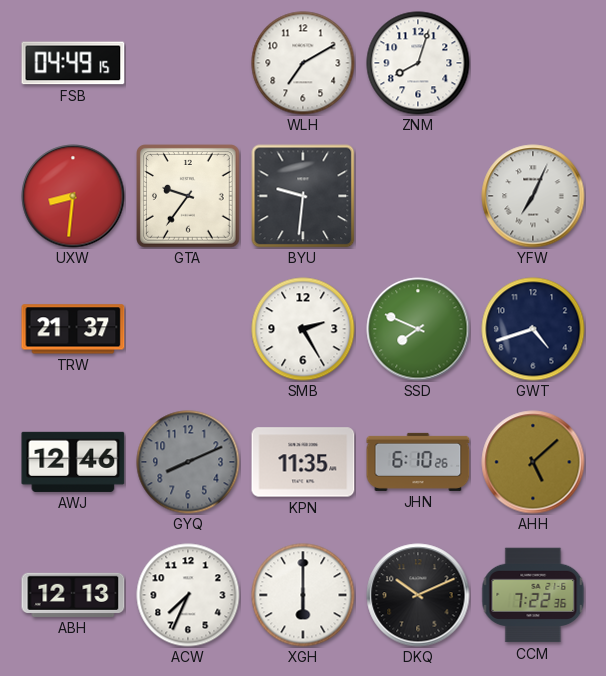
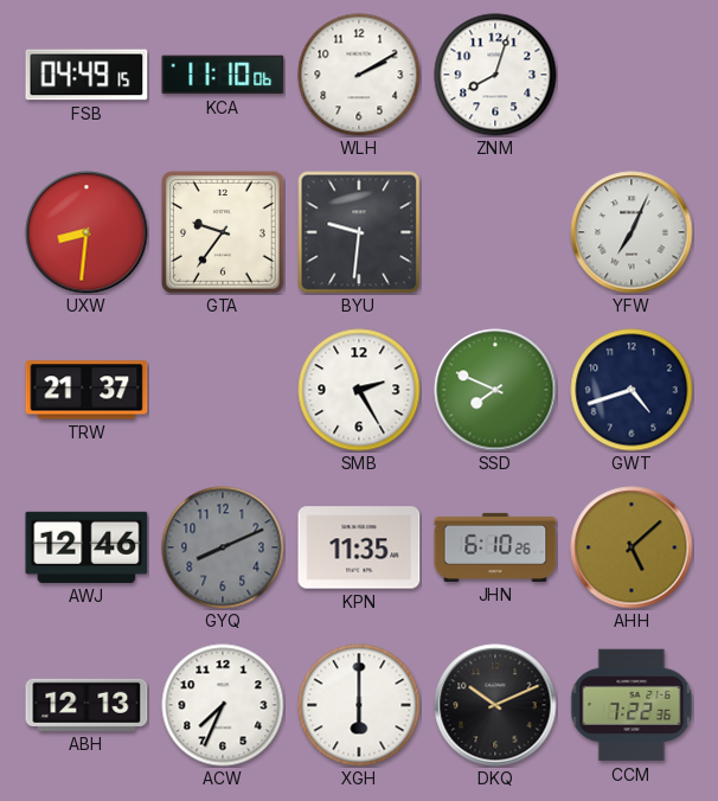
KCA: none -> 11:10 (223, 75)
WLH: 7:10 -> 2:10 (359, 75)
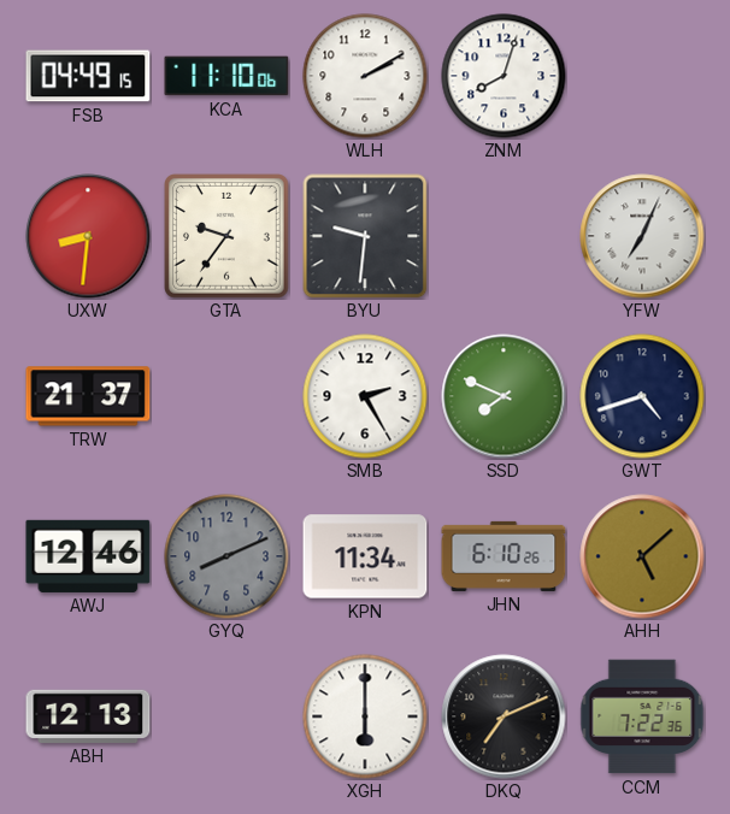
KPN: 11:35 -> 11:34 (365, 556)
ACW: 7:34 -> none (223, 705)
DKQ: 10:11 -> 7:11 (504, 716)
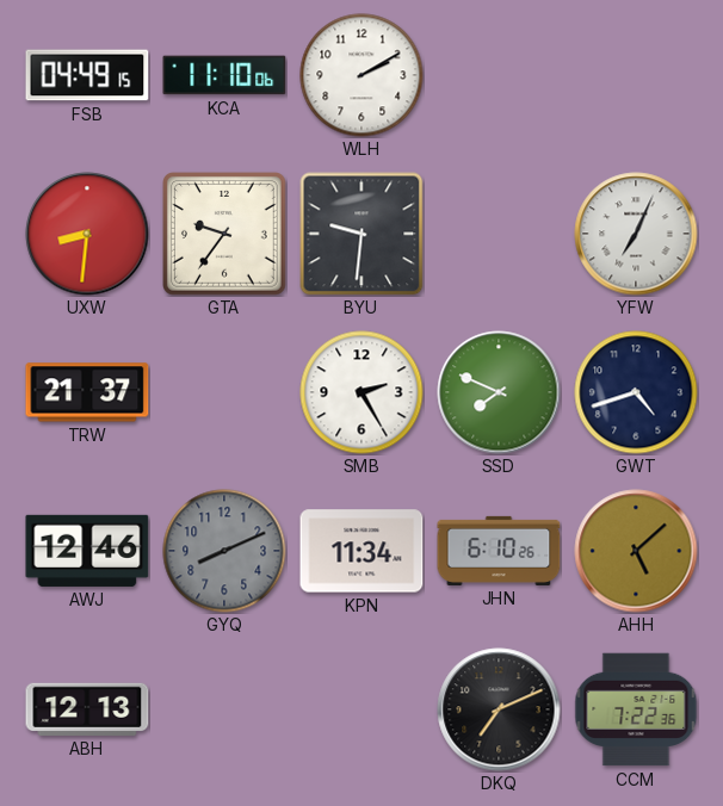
ZNM: 8:03 -> none (504, 76)
XGH: 6:00 -> none (365, 716)
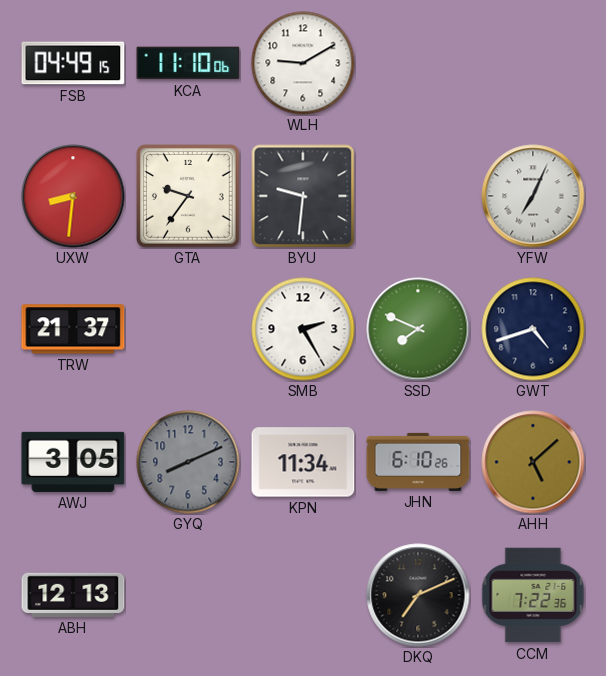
WLH: 2:10 -> 9:10 (303, 63)
AWJ: 12:46 -> 3:05 (73, 462)
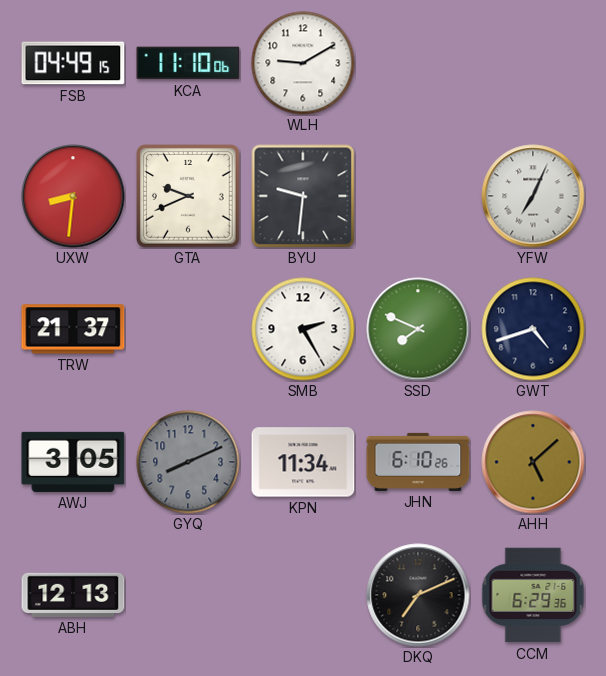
GTA: 9:36 -> 9:41 (189, 197)
CCM: 7:22 -> 6:29 (533, 595)
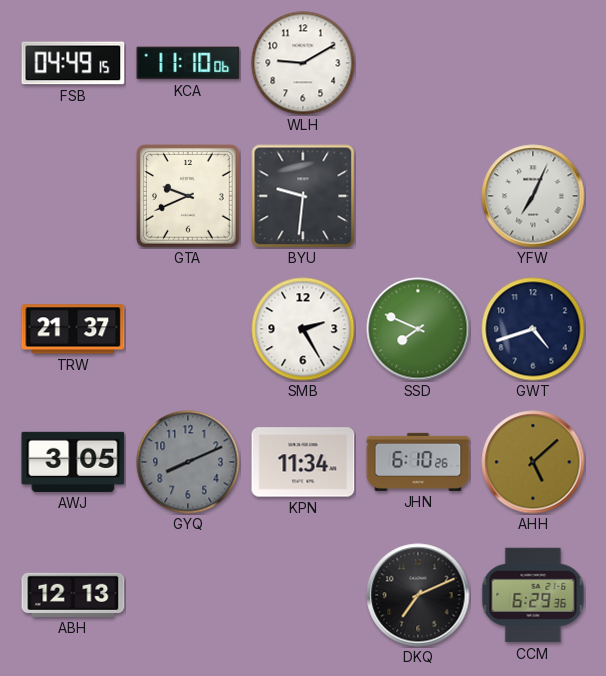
UXW: 8:31 -> none (73, 196)
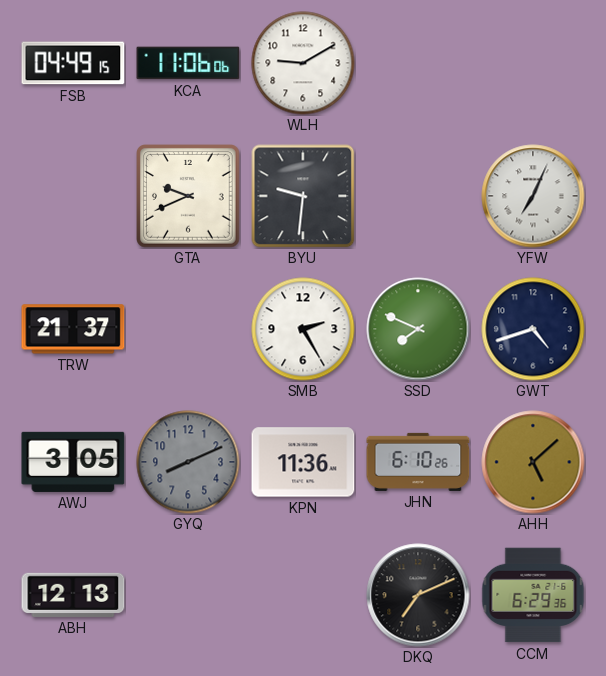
KCA: 11:10 -> 11:06 (188, 63)
KPN: 11:34 -> 11:36 (303, 462)
